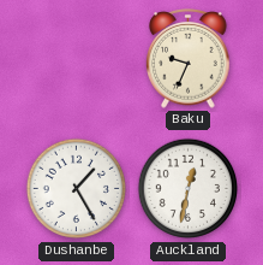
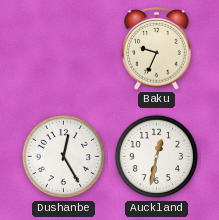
Dushanbe: 1:25 -> 12:25 (64, 157)
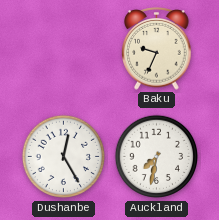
Auckland: 12:32 -> 7:32 (157, 157)
